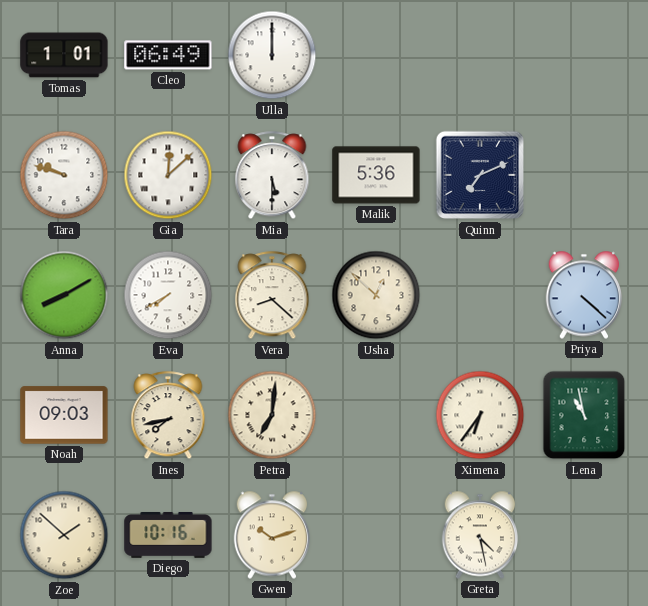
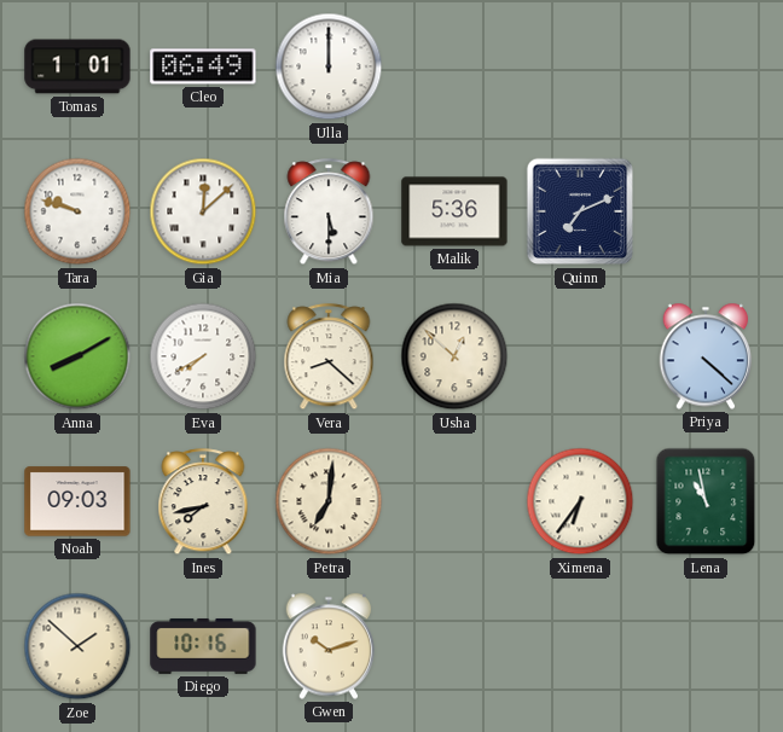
Greta: 4:28 -> none (480, 535)
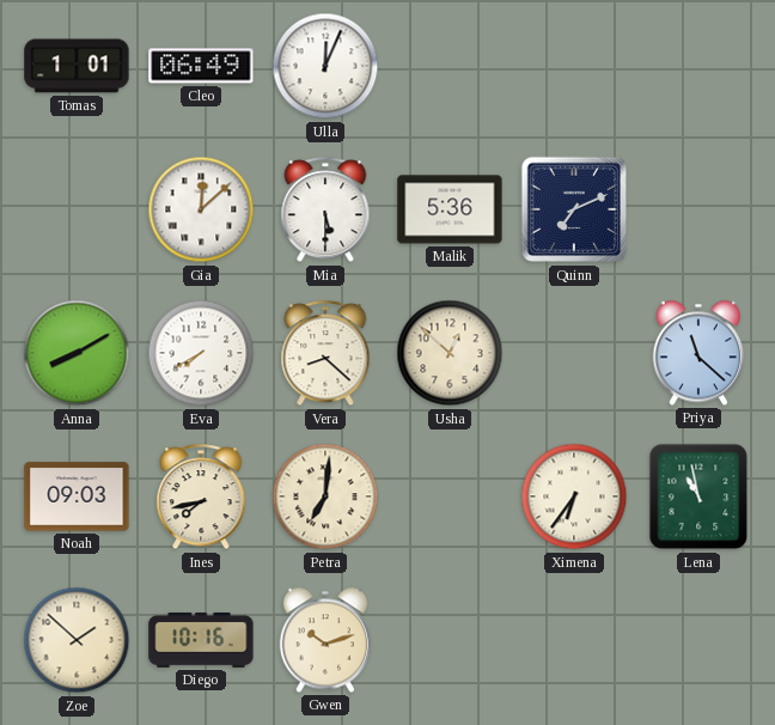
Ulla: 12:00 -> 12:04 (325, 66)
Tara: 9:48 -> none (77, 211)
Priya: 4:22 -> 11:22 (698, 353)
